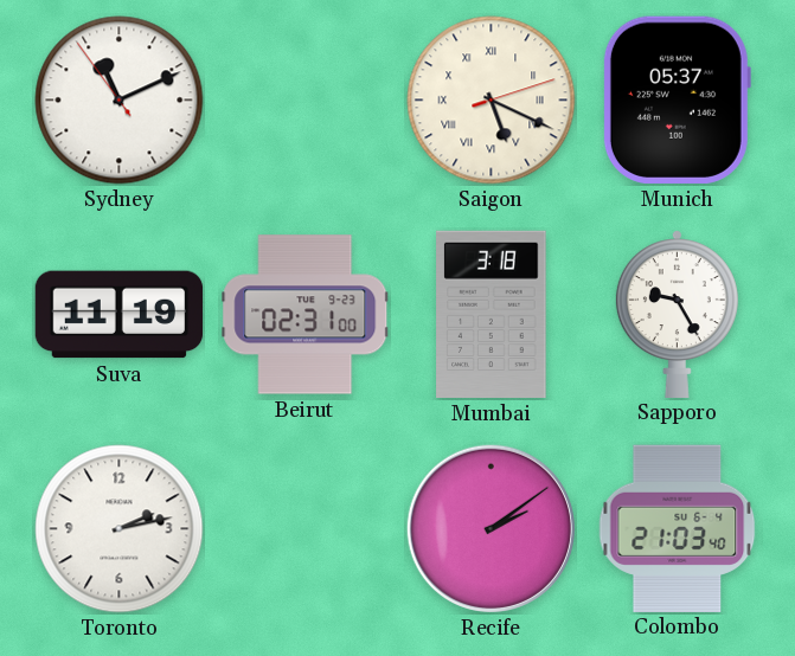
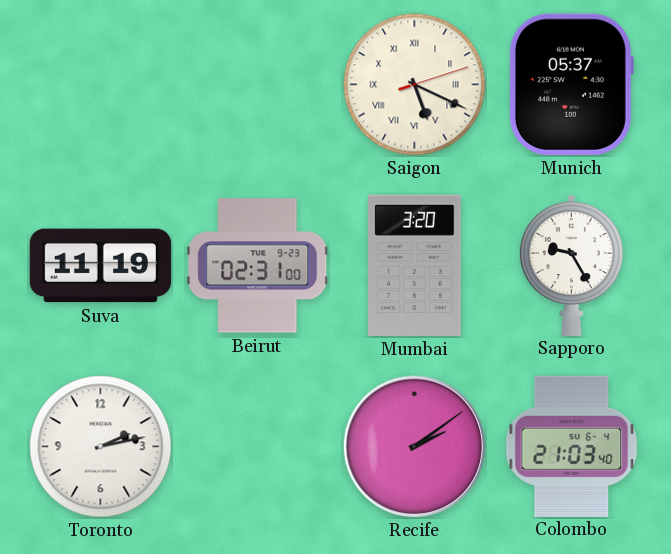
Sydney: 11:10 -> none (120, 101)
Mumbai: 3:18 -> 3:20 (415, 266)
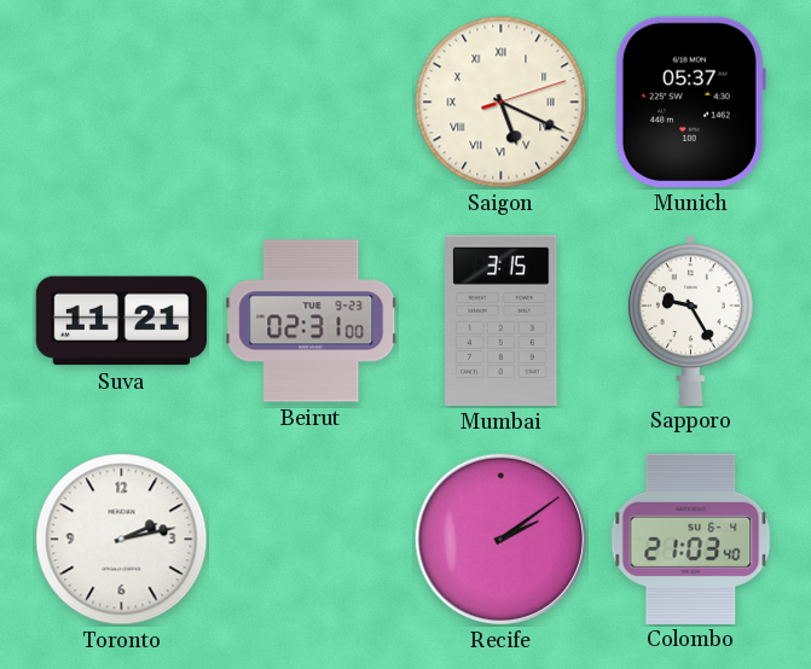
Suva: 11:19 -> 11:21 (122, 321)
Mumbai: 3:20 -> 3:15 (502, 321)
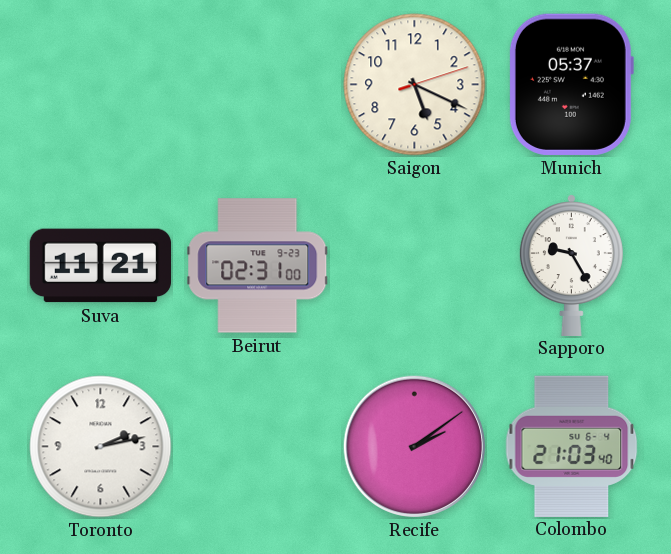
Saigon numerals: Roman -> Arabic (415, 85)
Mumbai: 3:15 -> none (502, 321)
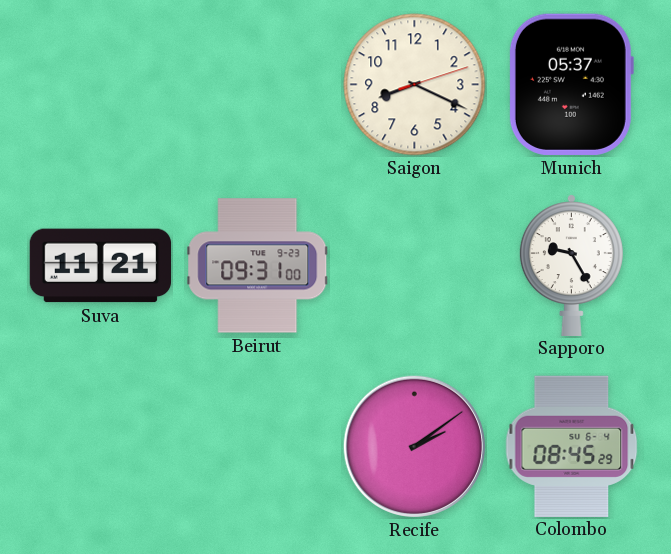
Saigon: 5:19 -> 8:19 (415, 85)
Beirut: 02:31 -> 09:31 (258, 266)
Toronto: 2:13 -> none (101, 447)
Colombo: 21:03 -> 08:45 (572, 446)
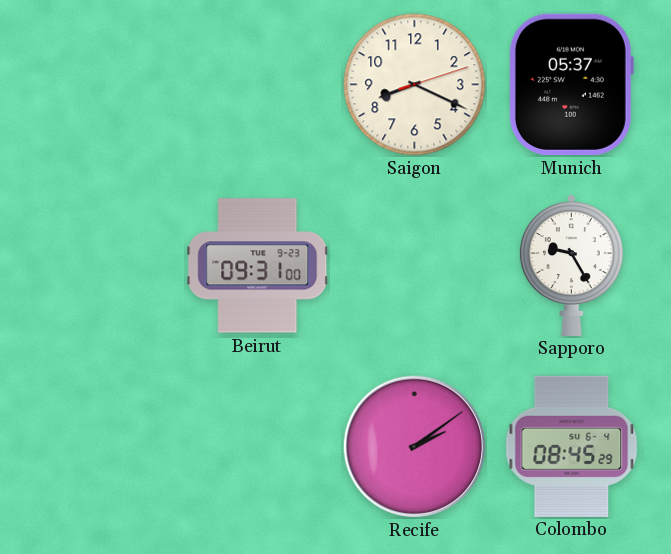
Suva: 11:21 -> none (101, 266)
